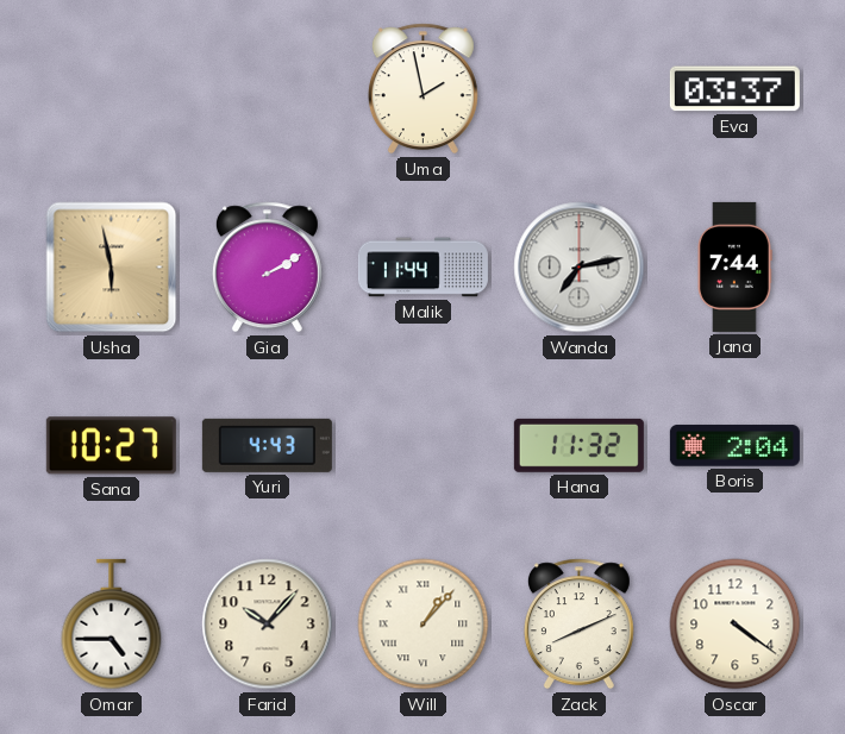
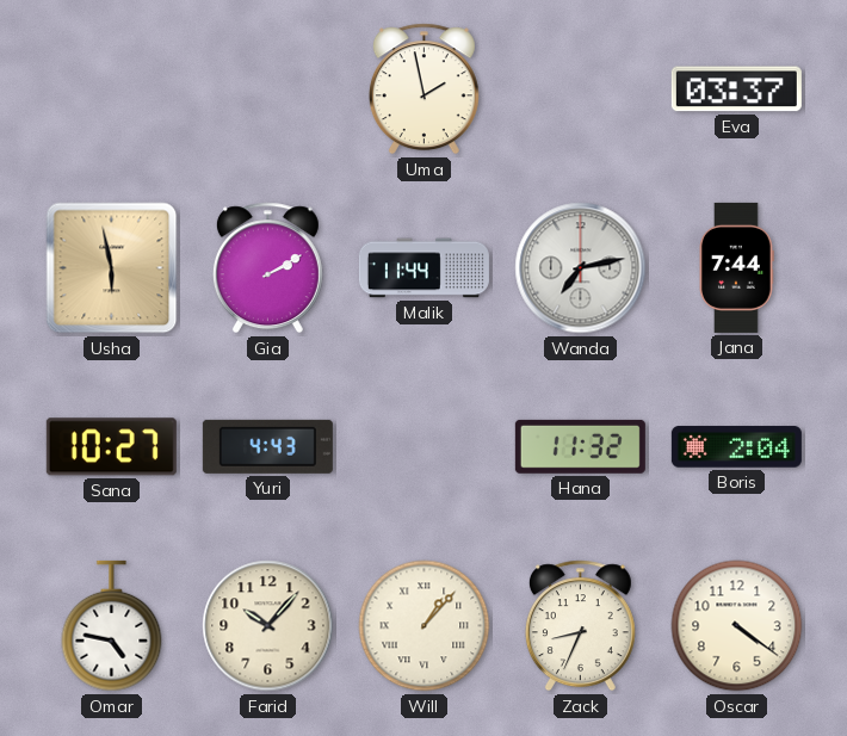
Omar: 4:45 -> 4:47 (112, 626)
Zack: 8:11 -> 8:34 (580, 626)
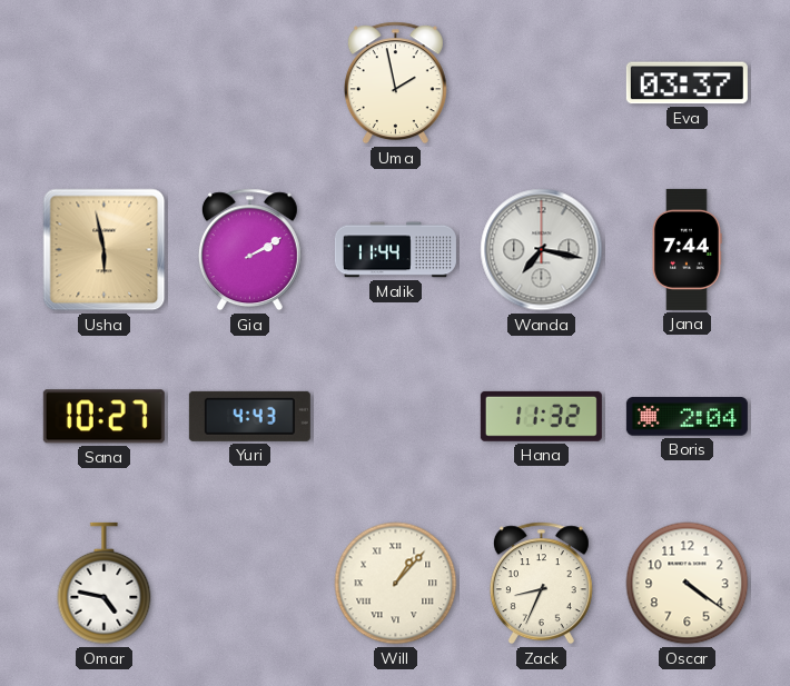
Wanda: 7:13 -> 7:17 (542, 250)
Farid: 10:07 -> none (268, 626)
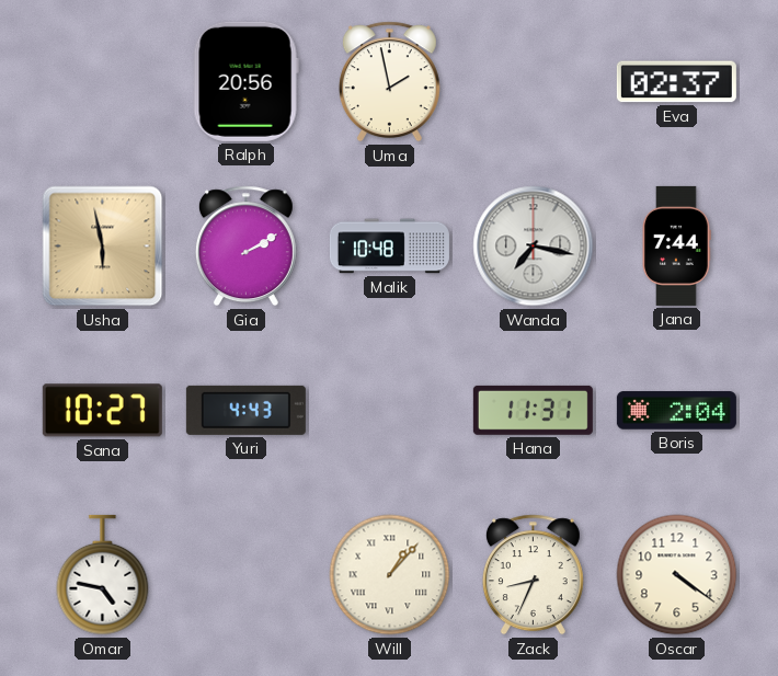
Ralph: none -> 20:56 (245, 81)
Eva: 03:37 -> 02:37 (676, 82)
Malik: 11:44 -> 10:48 (389, 247)
Hana: 11:32 -> 11:31 (533, 410)
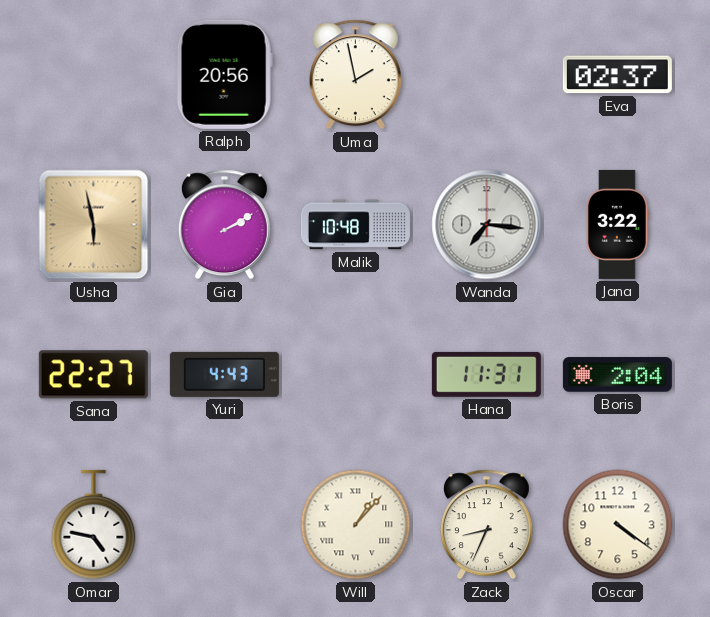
Wanda: 7:17 -> 7:16 (487, 225)
Jana: 7:44 -> 3:22 (617, 224)
Sana: 10:27 -> 22:27 (93, 375)
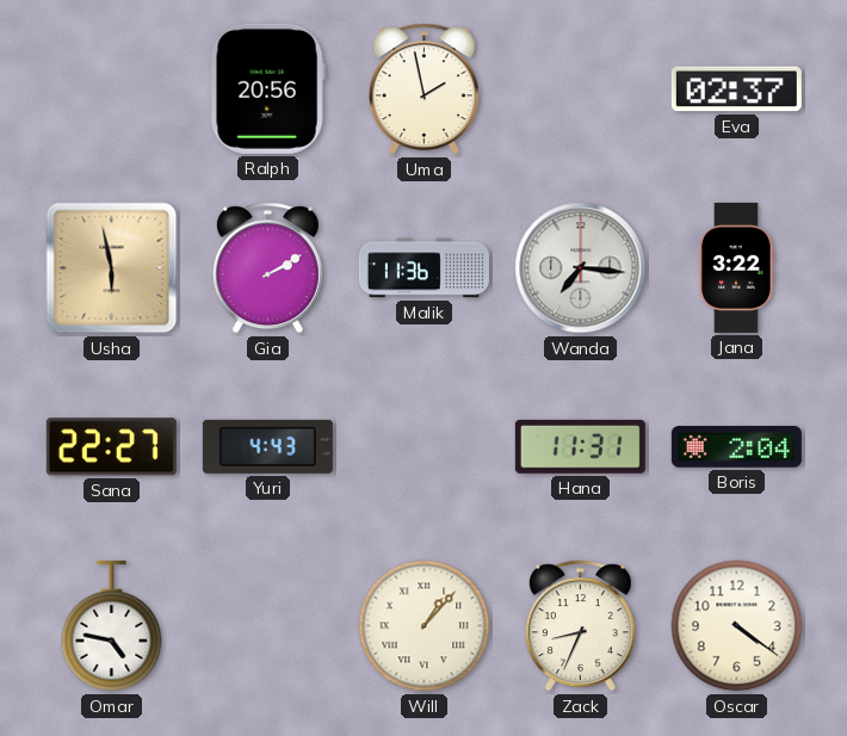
Malik: 10:48 -> 11:36 (423, 268)
